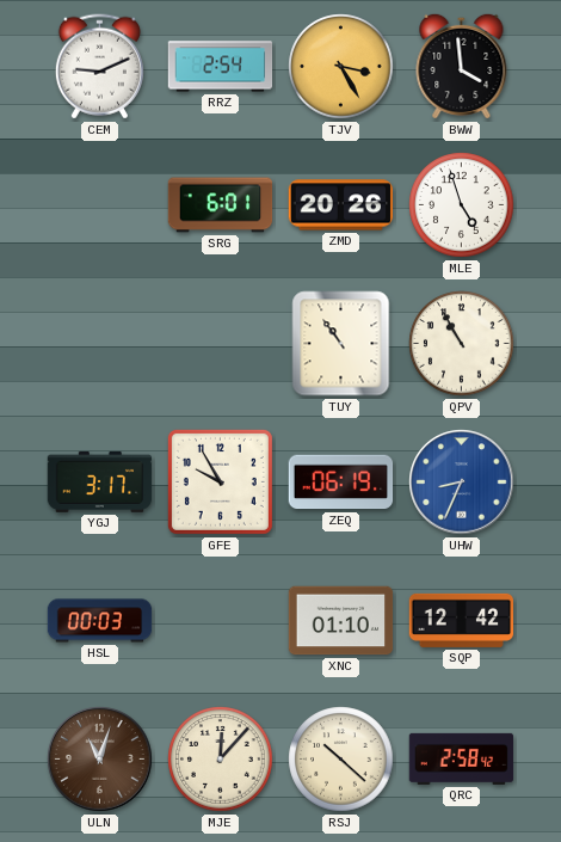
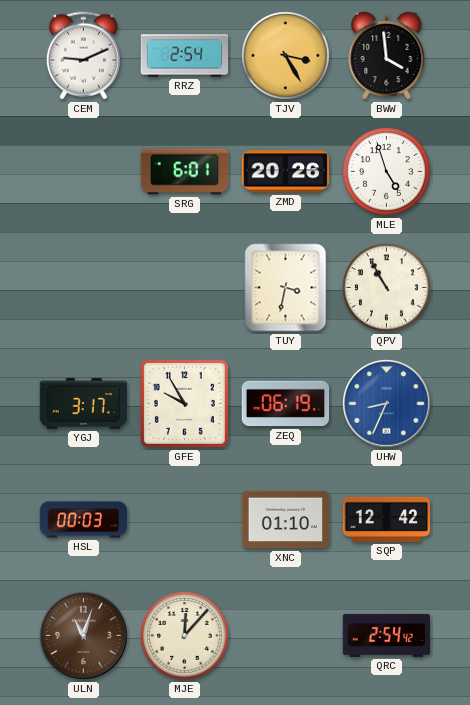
TUY: 10:54 -> 3:32 (286, 288)
RSJ: 10:22 -> none (341, 760)
QRC: 2:58 -> 2:54 (387, 635)
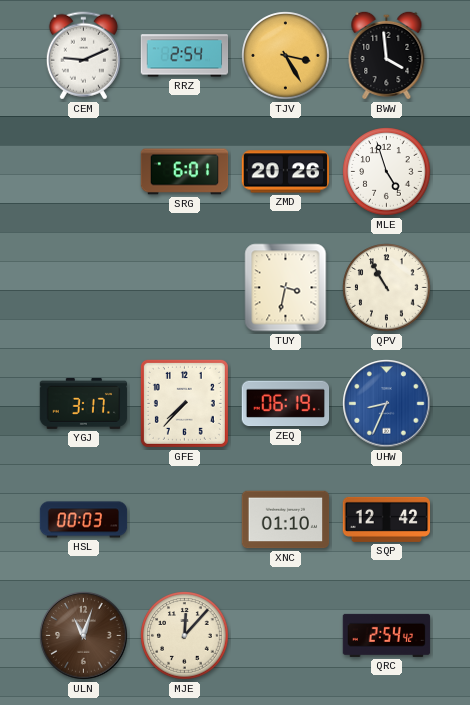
GFE: 9:55 -> 7:37 (184, 403)
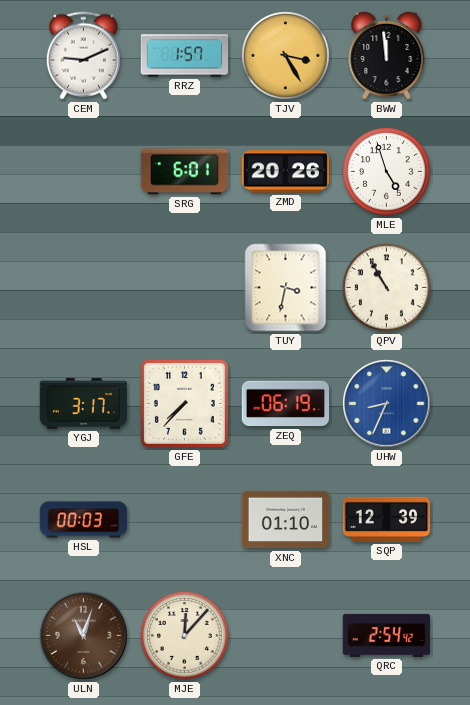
RRZ: 2:54 -> 1:57 (185, 56)
BWW: 3:59 -> 11:59 (387, 55)
SQP: 12:42 -> 12:39 (387, 519)
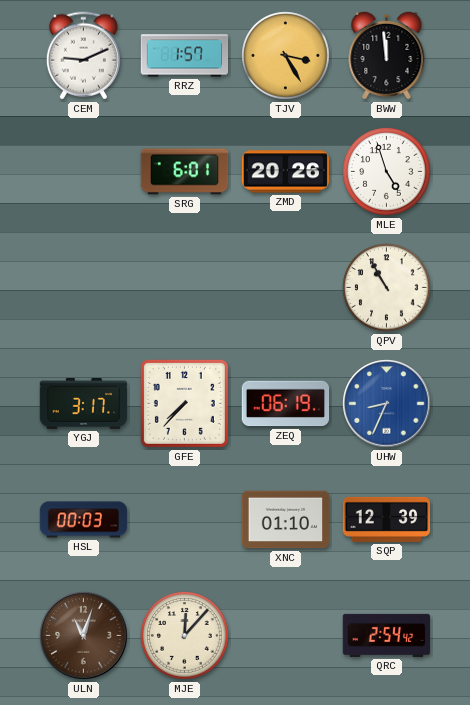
TUY: 3:32 -> none (286, 288)
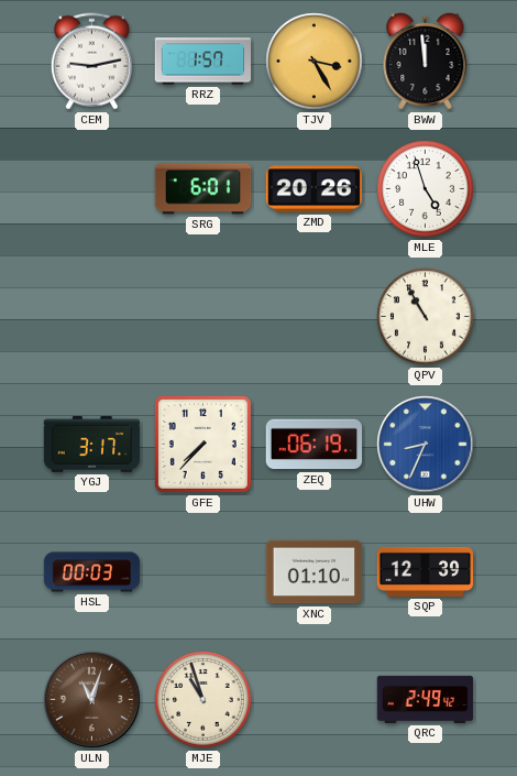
CEM: 9:11 -> 9:13 (91, 62)
MJE: 12:07 -> 10:57 (204, 700)
QRC: 2:54 -> 2:49 (426, 699)
